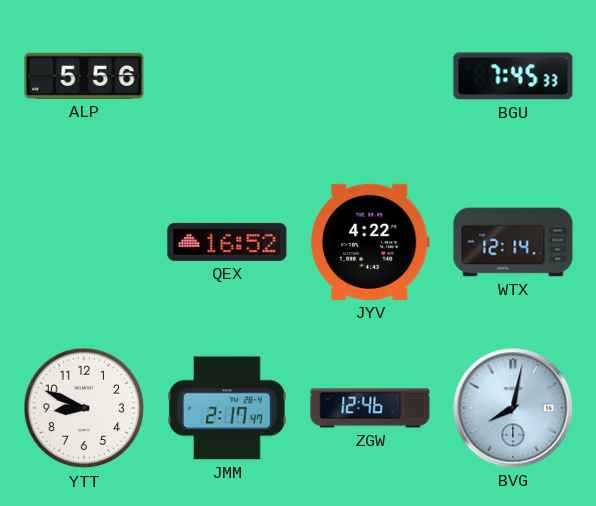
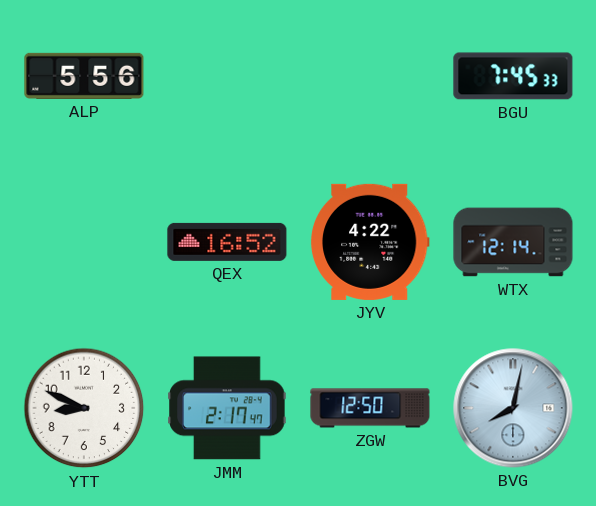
ZGW: 12:46 -> 12:50 (370, 408)
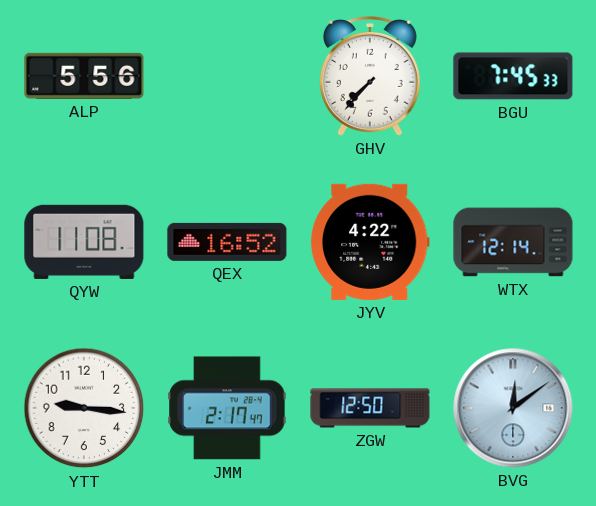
GHV: none -> 7:37 (370, 76)
QYW: none -> 11:08 (84, 242)
YTT: 8:49 -> 9:16 (84, 408)
BVG: 8:02 -> 12:09 (513, 408)
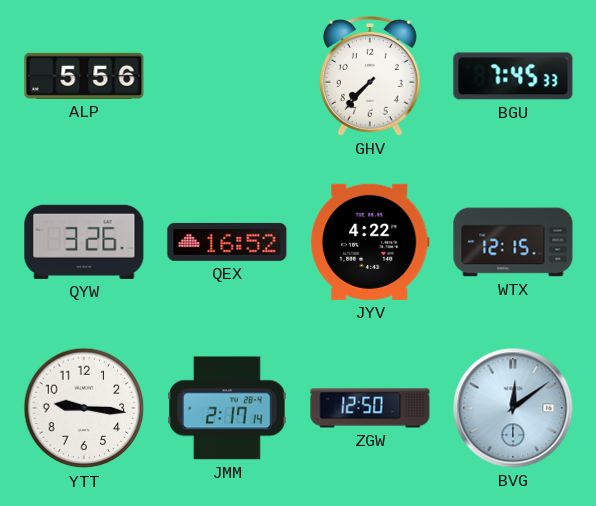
QYW: 11:08 -> 3:26 (84, 242)
WTX: 12:14 -> 12:15 (513, 242)
JMM: 2:17:47 -> 2:17:14 (227, 408)
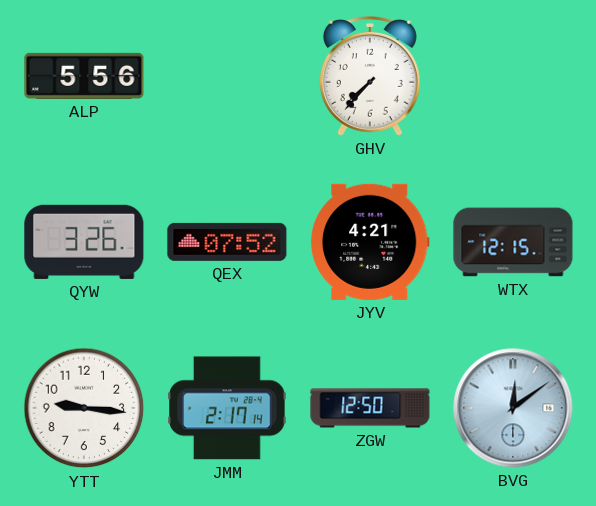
BGU: 7:45 -> none (513, 76)
QEX: 16:52 -> 07:52 (227, 242)
JYV: 4:22 -> 4:21 (370, 242)
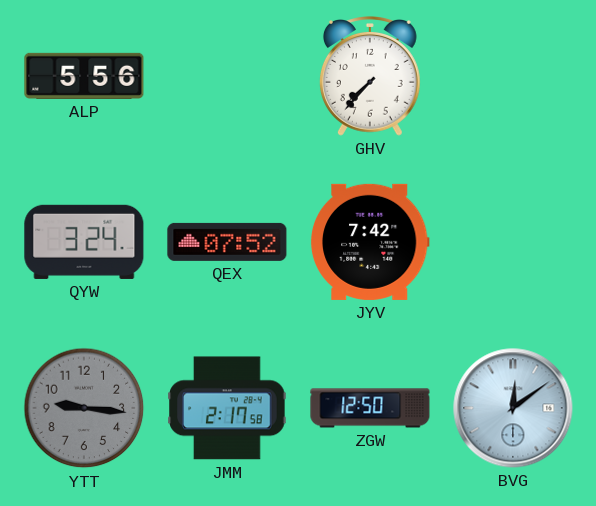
QYW: 3:26 -> 3:24 (84, 242)
JYV: 4:21 -> 7:42 (370, 242)
WTX: 12:15 -> none (513, 242)
YTT dial: white -> grey (84, 408)
JMM: 2:17:14 -> 2:17:58 (227, 408)
